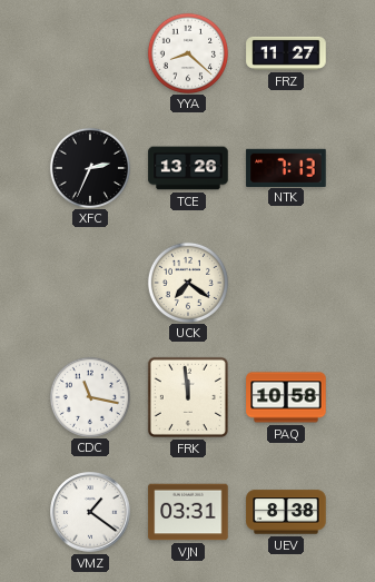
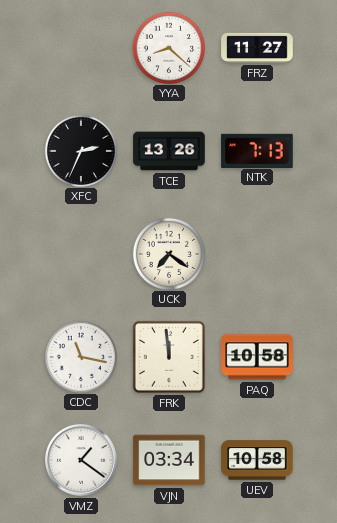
VJN: 03:31 -> 03:34 (169, 460)
UEV: 8:38 -> 10:58 (257, 460)
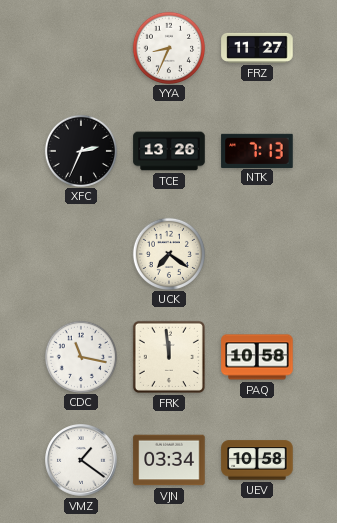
YYA: 8:22 -> 8:34 (168, 47)
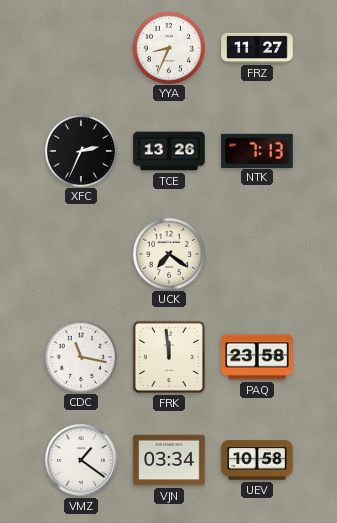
PAQ: 10:58 -> 23:58 (257, 357)
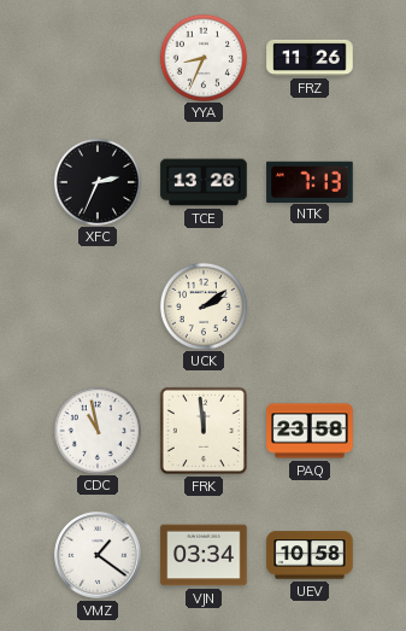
FRZ: 11:27 -> 11:26 (310, 58)
UCK: 7:21 -> 2:09 (202, 305)
CDC: 11:17 -> 10:58 (96, 430)
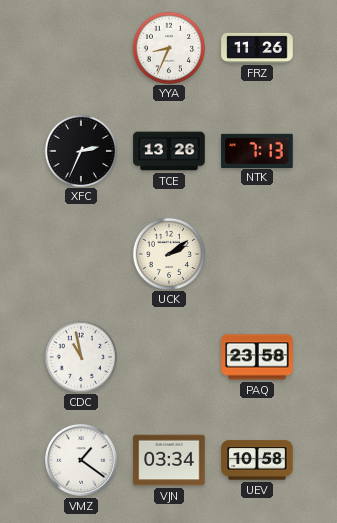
FRK: 11:59 -> none (204, 431)
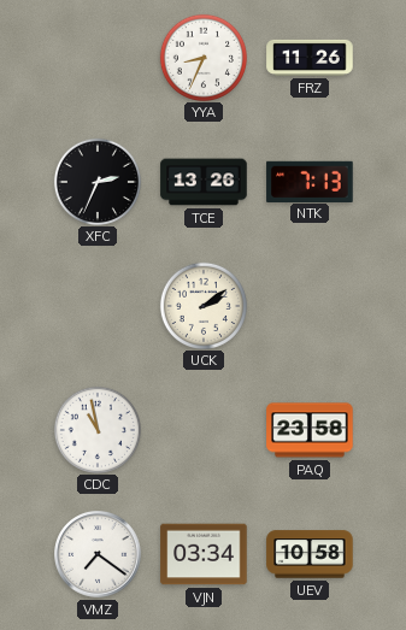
VMZ: 1:21 -> 7:21 (98, 554)
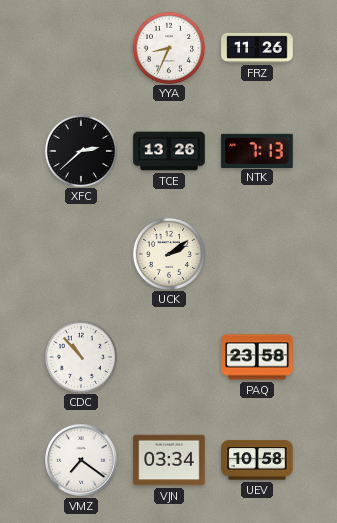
XFC: 2:34 -> 2:38 (80, 150)
CDC: 10:58 -> 10:53 (80, 356)
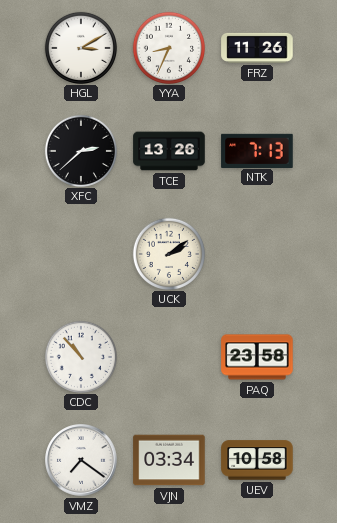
HGL: none -> 3:10 (80, 47)
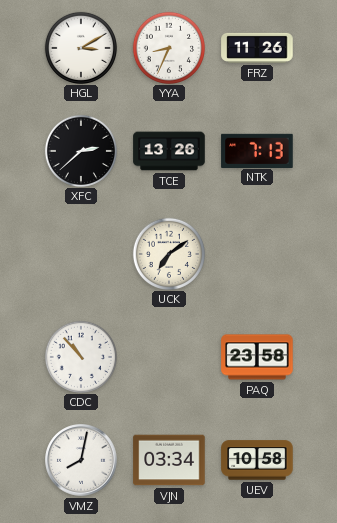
UCK: 2:09 -> 7:09 (168, 253)
VMZ: 7:21 -> 8:02 (81, 460)
